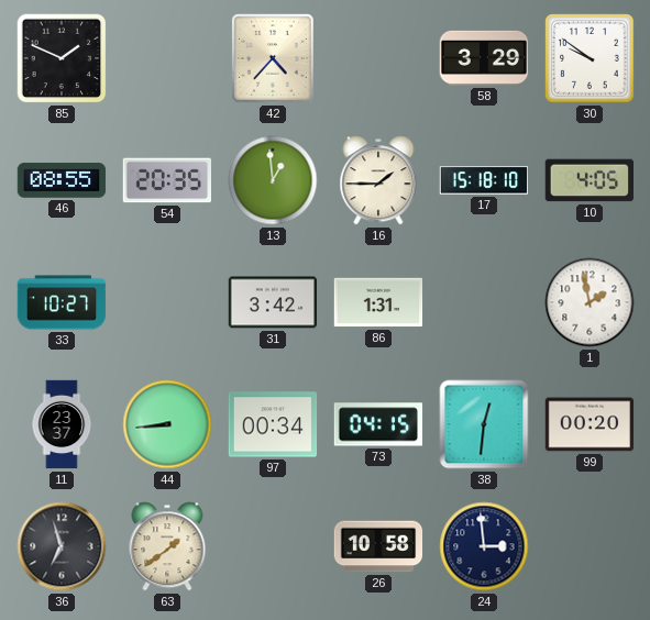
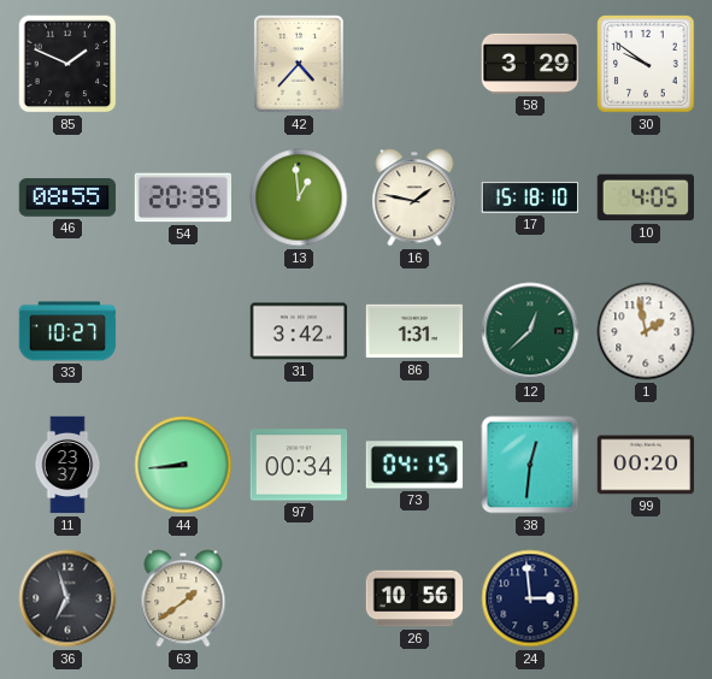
16: 1:45 -> 1:47 (414, 197)
12: none -> 12:38 (530, 331)
26: 10:58 -> 10:56 (414, 598)
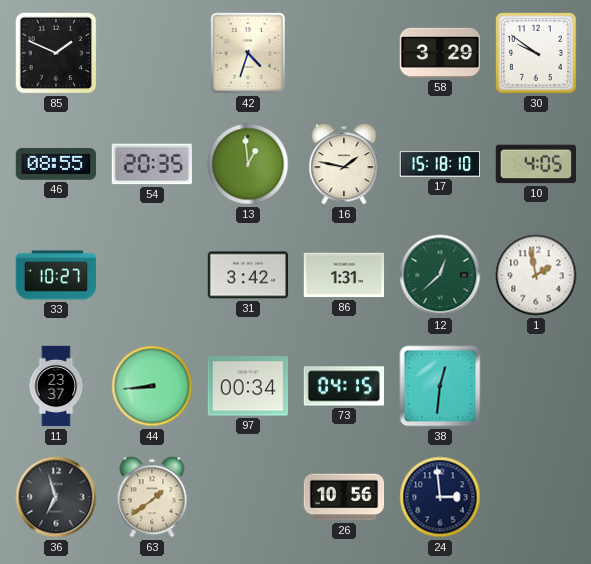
42: 4:37 -> 4:33 (249, 53)
99: 00:20 -> none (646, 465)
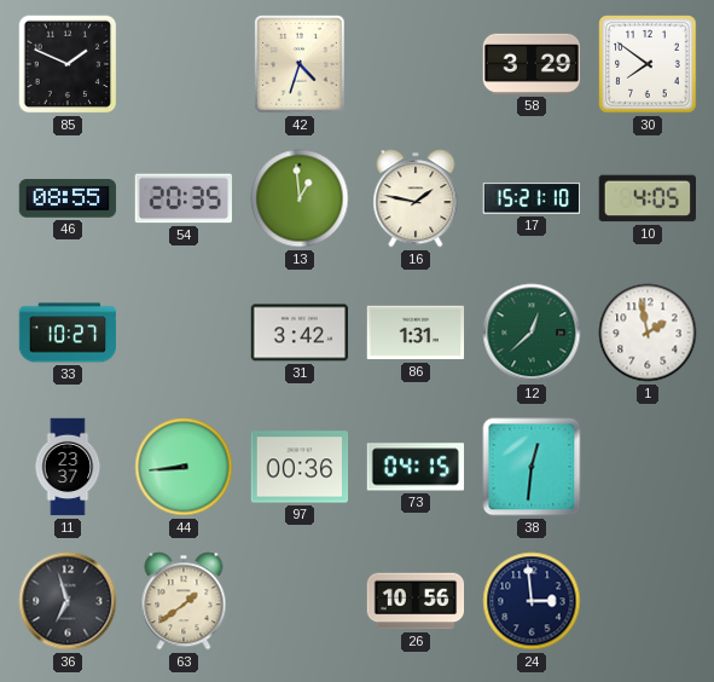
30: 9:51 -> 7:51 (648, 64)
17: 15:18 -> 15:21 (530, 198)
97: 00:34 -> 00:36 (300, 467)
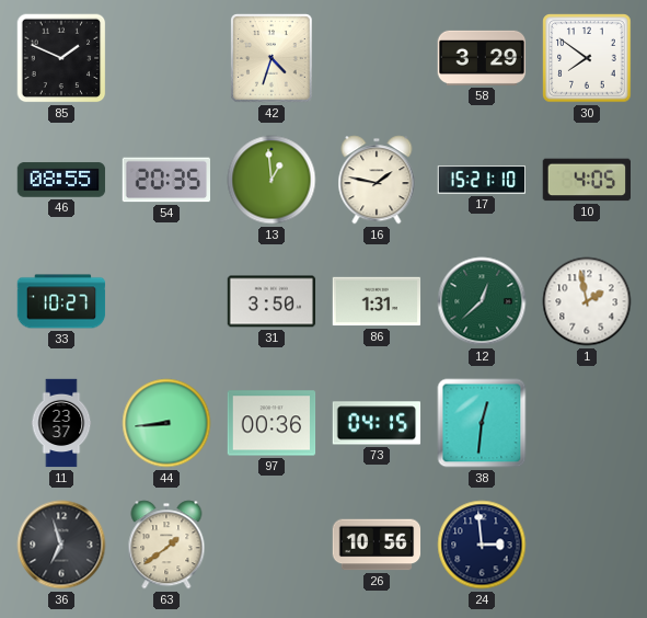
31: 3:42 -> 3:50 (271, 301)
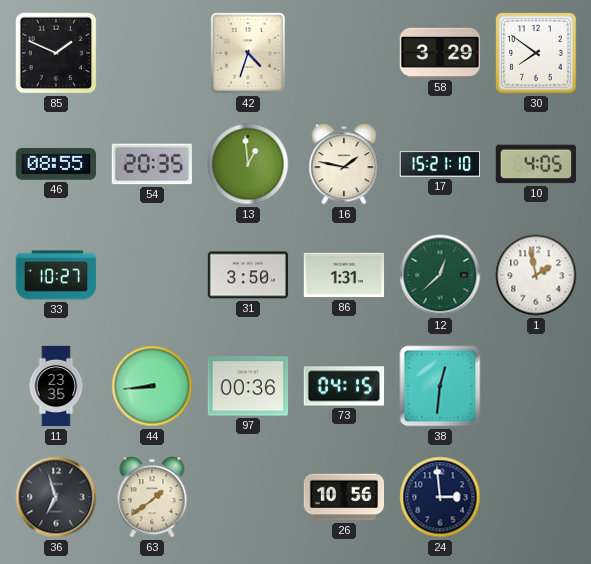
11: 23:37 -> 23:35 (56, 386)
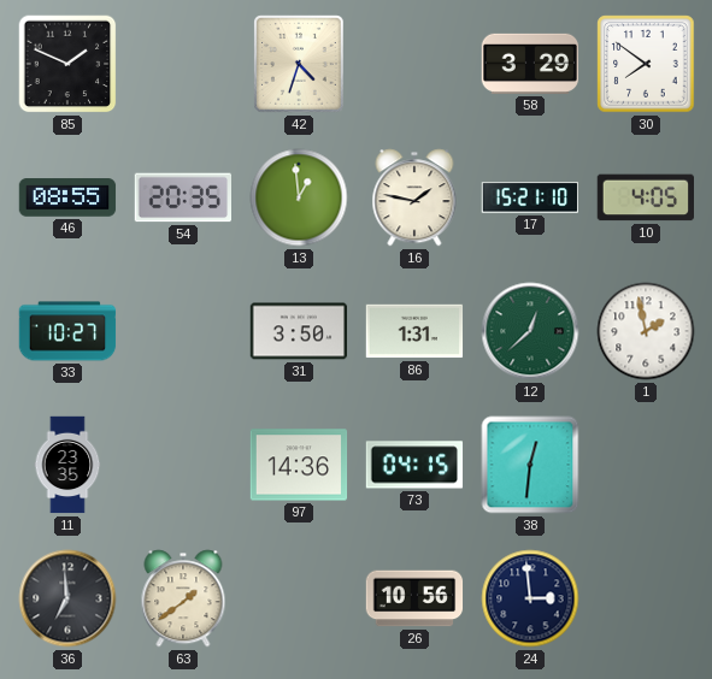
44: 8:44 -> none (152, 386)
97: 00:36 -> 14:36 (299, 465)
36: 6:57 -> 6:59 (67, 598)
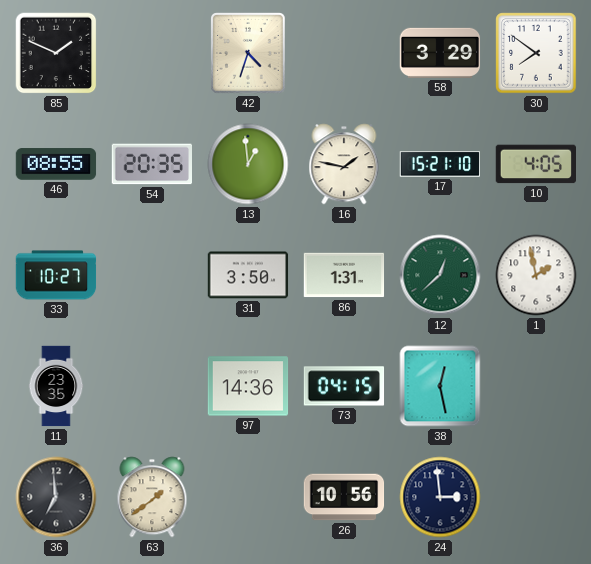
38: 12:31 -> 12:28 (440, 386)
